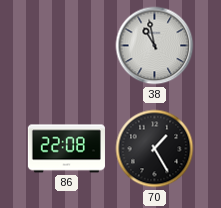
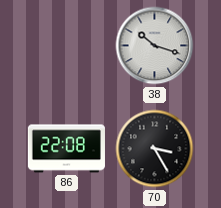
38: 10:58 -> 10:18 (155, 46)
70: 1:25 -> 3:25 (155, 149)
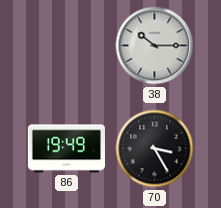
38: 10:18 -> 10:15 (155, 46)
86: 22:08 -> 19:49 (66, 149)
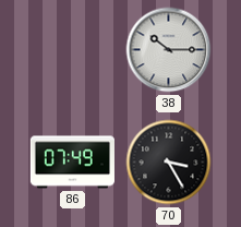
86: 19:49 -> 07:49 (72, 163)
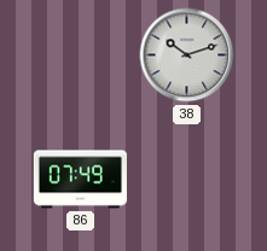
38: 10:15 -> 10:12 (187, 56)
70: 3:25 -> none (169, 163)
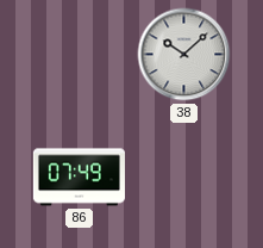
38: 10:12 -> 10:08 (184, 55)
